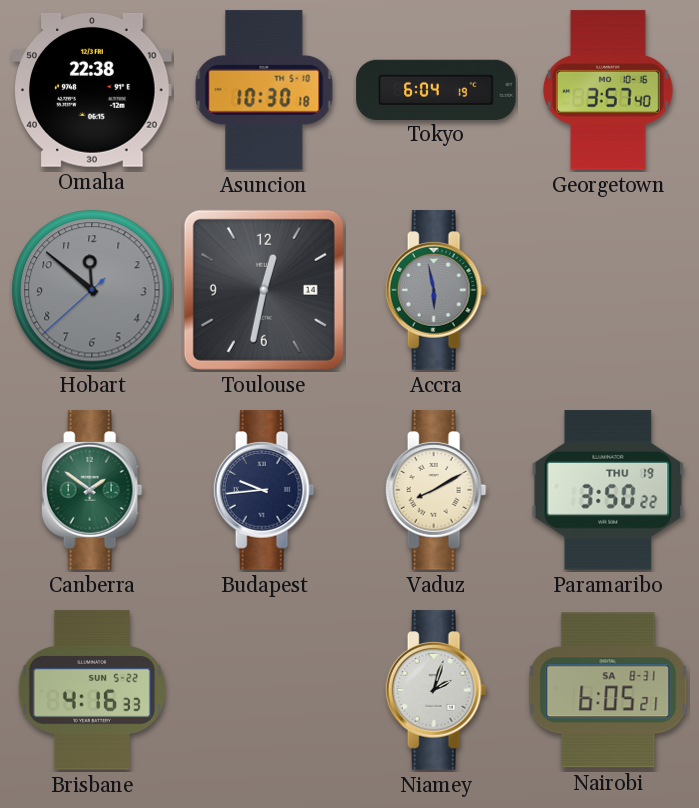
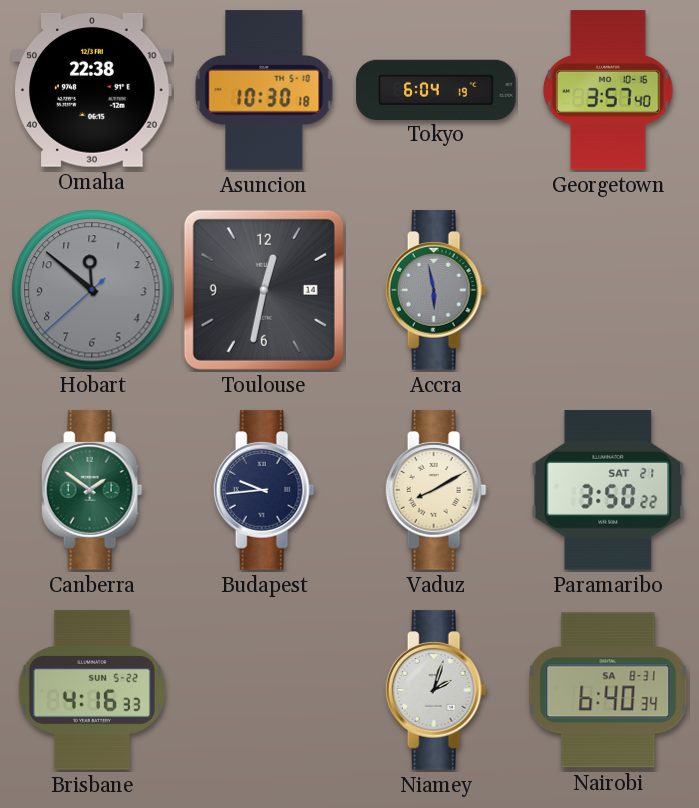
Paramaribo date: THU 19 -> SAT 21 (608, 490)
Nairobi: 6:05 -> 6:40 (608, 690)
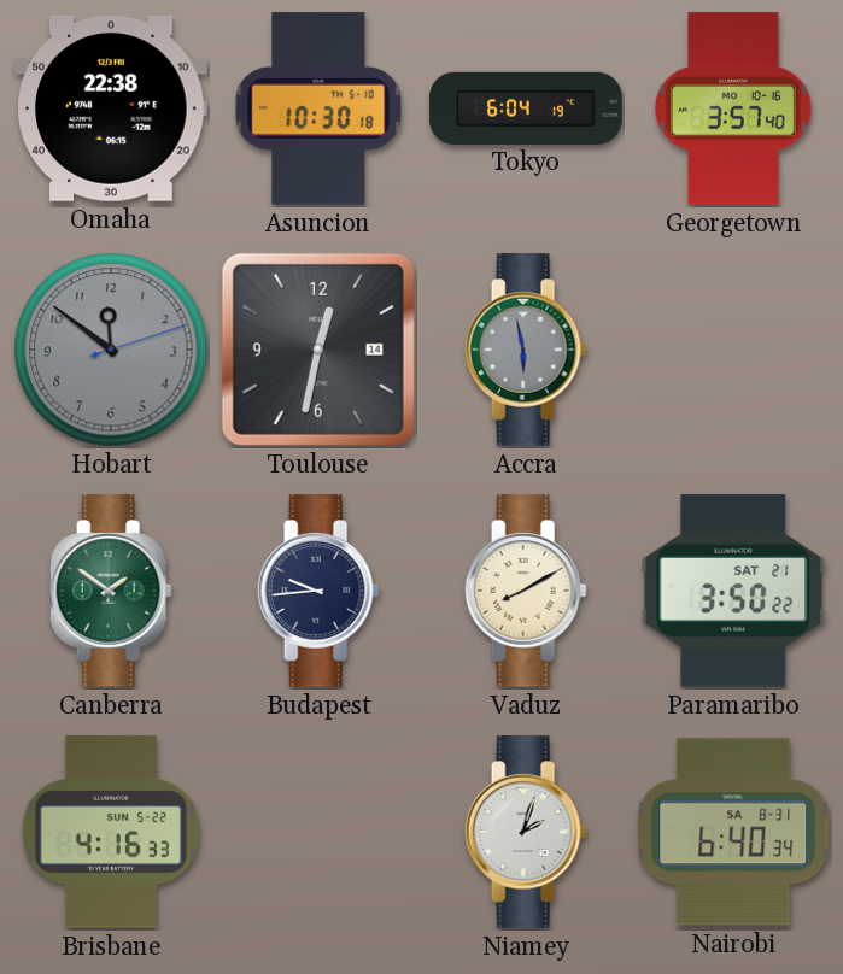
Hobart: 11:51:38 -> 11:51:12 (111, 350)
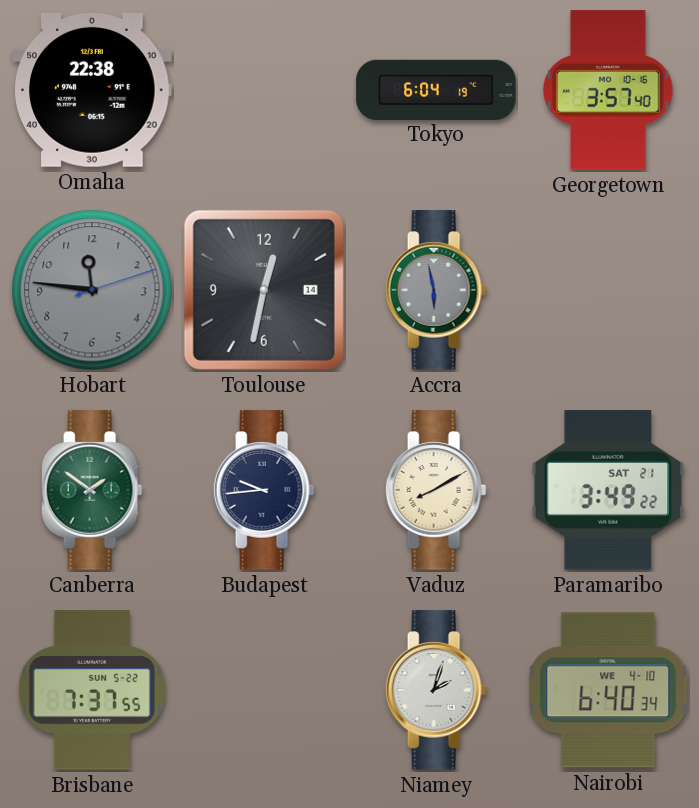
Asuncion: 10:30 -> none (318, 108)
Hobart: 11:51 -> 11:46 (92, 290)
Paramaribo: 3:50 -> 3:49 (608, 490)
Brisbane: 4:16 -> 7:37 (92, 690)
Nairobi date: SA 8-31 -> WE 4-10 (608, 690)
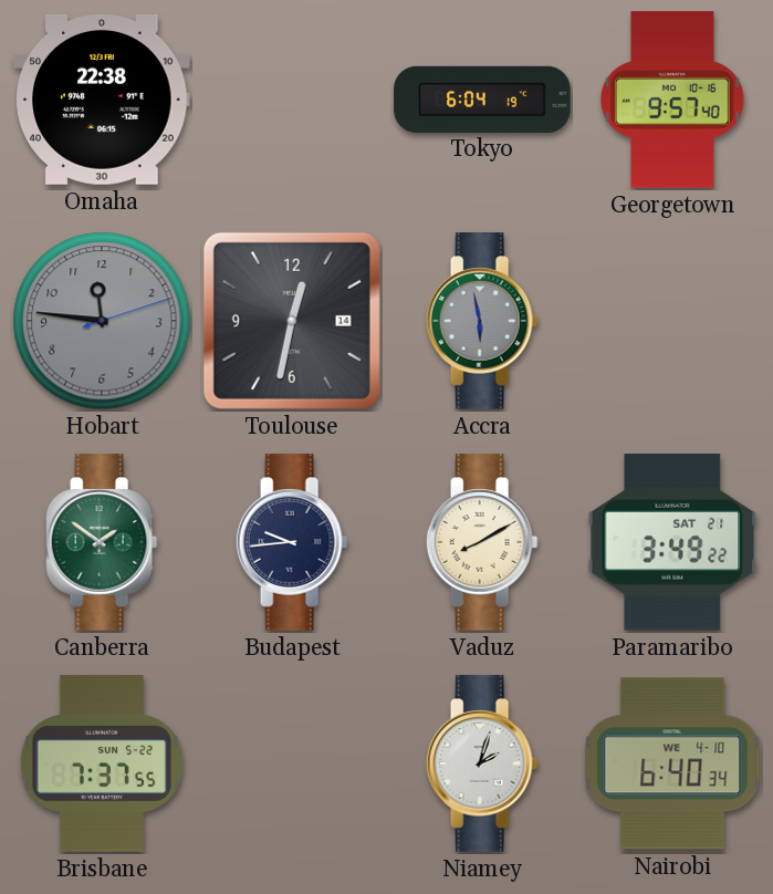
Georgetown: 3:57 -> 9:57 (672, 100)
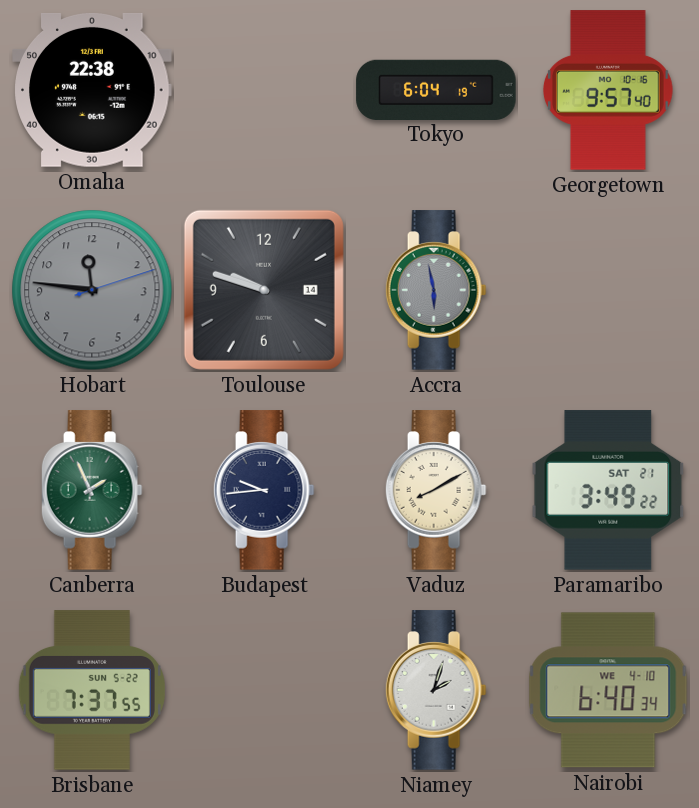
Toulouse: 12:32 -> 9:48 (264, 290)
Canberra: 1:51 -> 1:56 (92, 490)
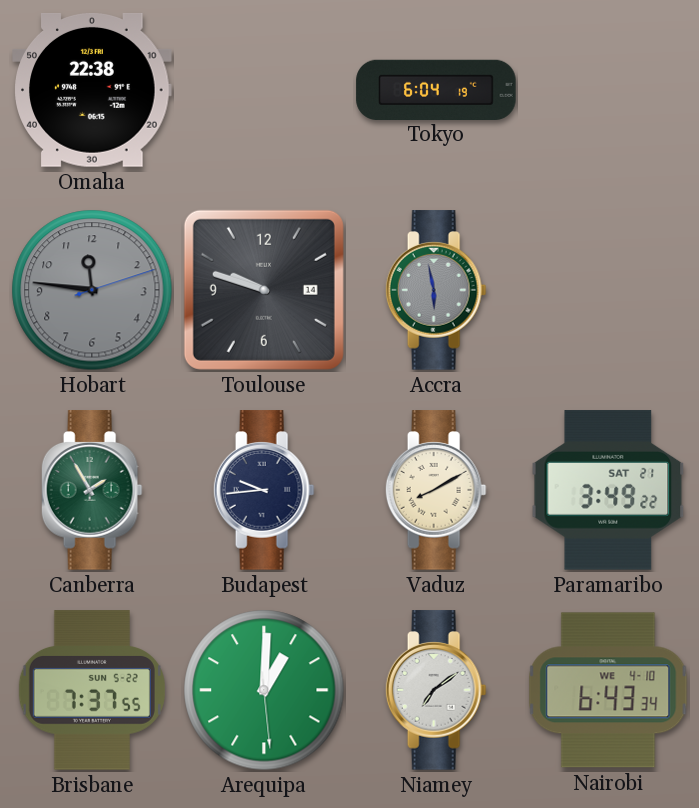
Georgetown: 9:57 -> none (608, 90)
Canberra: 1:56 -> 1:55 (92, 490)
Arequipa: none -> 1:00 (264, 690)
Niamey: 2:03 -> 7:09 (436, 690)
Nairobi: 6:40 -> 6:43 (608, 690)
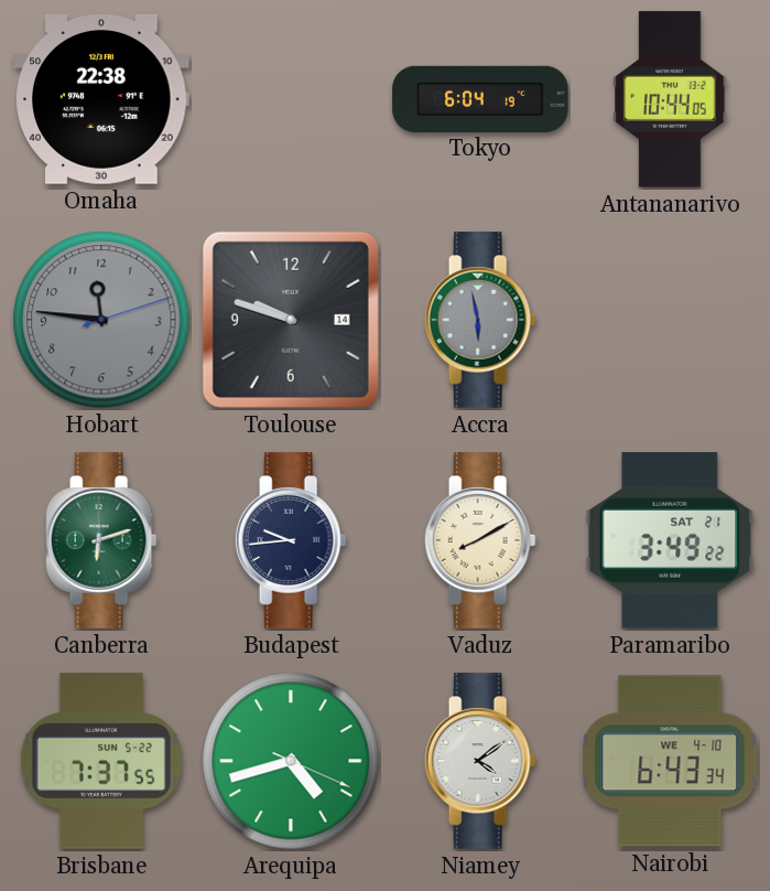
Antananarivo: none -> 10:44 (670, 99)
Canberra: 1:55 -> 6:12 (101, 540)
Arequipa: 1:00 -> 4:42 (291, 761)
Niamey: 7:09 -> 4:09 (480, 761)
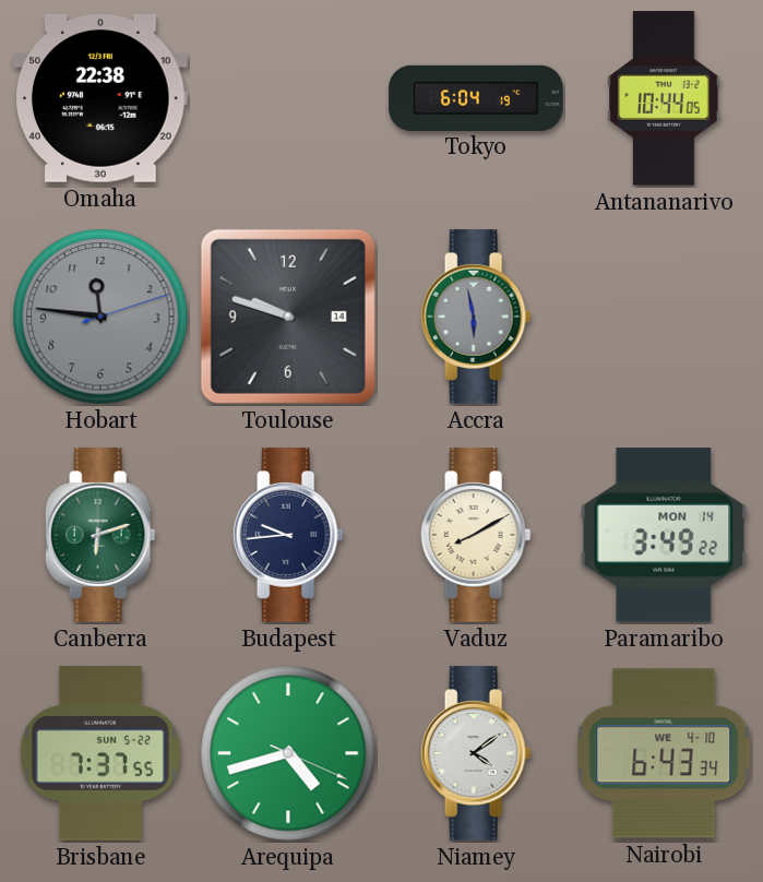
Paramaribo date: SAT 21 -> MON 14 (664, 535)
